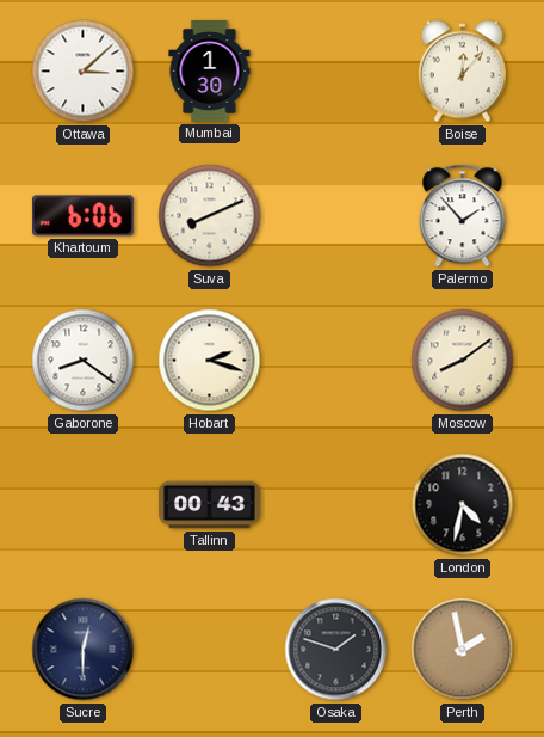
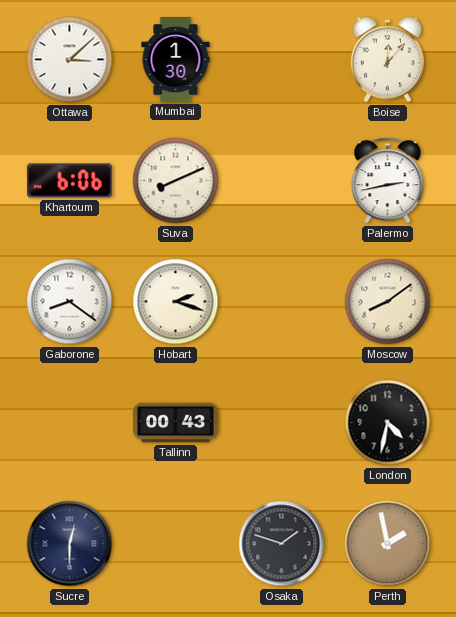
Palermo: 1:53 -> 2:43 (388, 181)
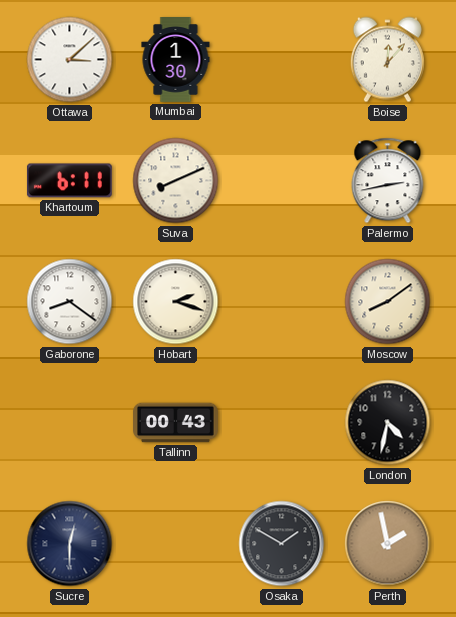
Khartoum: 6:06 -> 6:11 (69, 181)
Osaka: 1:48 -> 1:50 (282, 544)
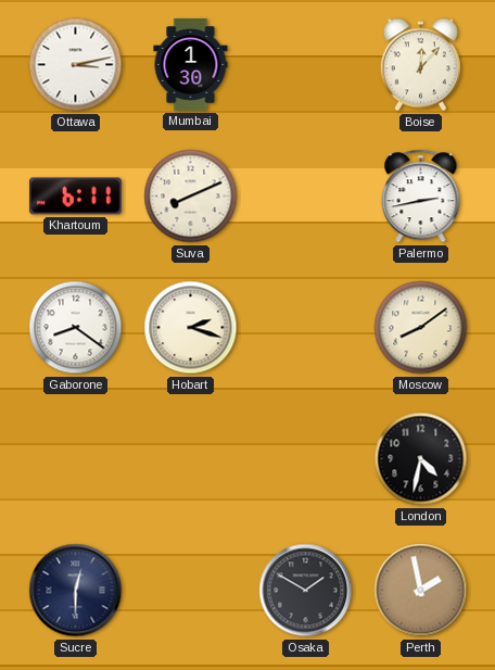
Ottawa: 3:08 -> 3:13 (76, 65)
Tallinn: 00:43 -> none (176, 423)
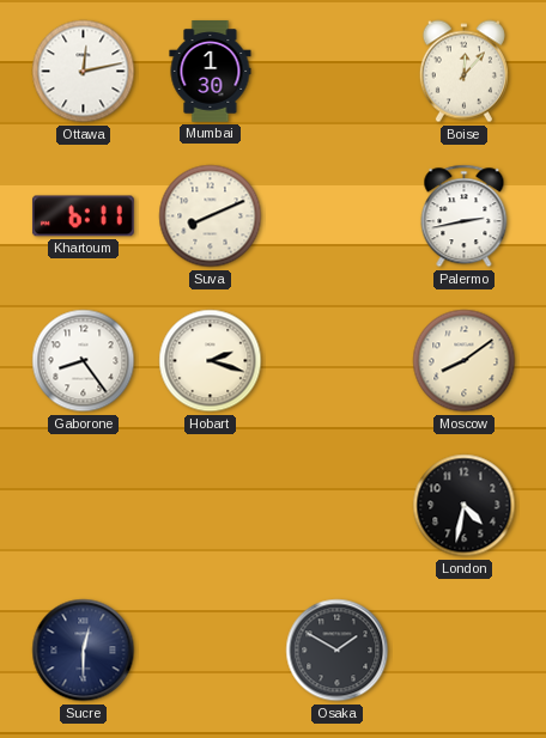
Ottawa: 3:13 -> 12:13 (84, 72)
Gaborone: 8:21 -> 8:24 (84, 361)
Perth: 1:58 -> none (421, 591)
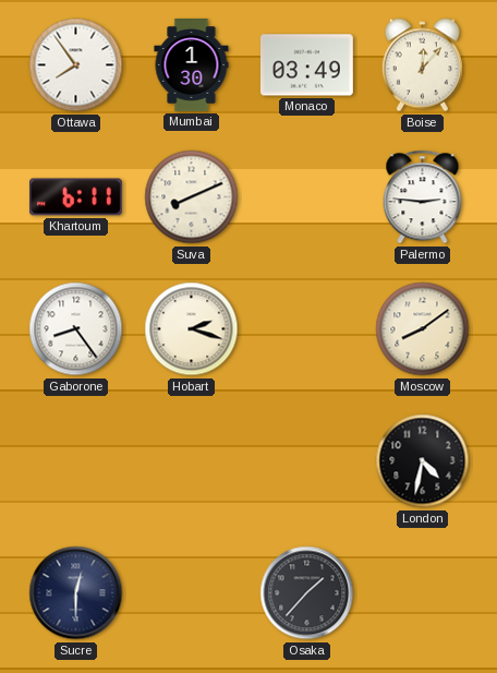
Ottawa: 12:13 -> 7:54 (76, 65)
Monaco: none -> 03:49 (306, 65)
Palermo: 2:43 -> 2:46 (423, 197)
Osaka: 1:50 -> 1:37 (307, 593)
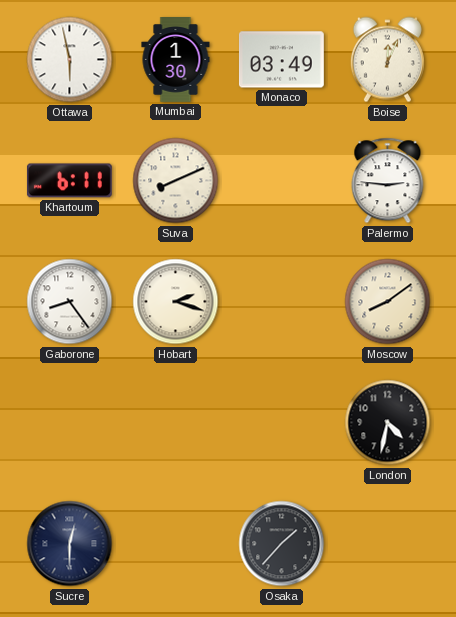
Ottawa: 7:54 -> 5:58 (70, 60)
Boise: 12:07 -> 12:04 (387, 60)
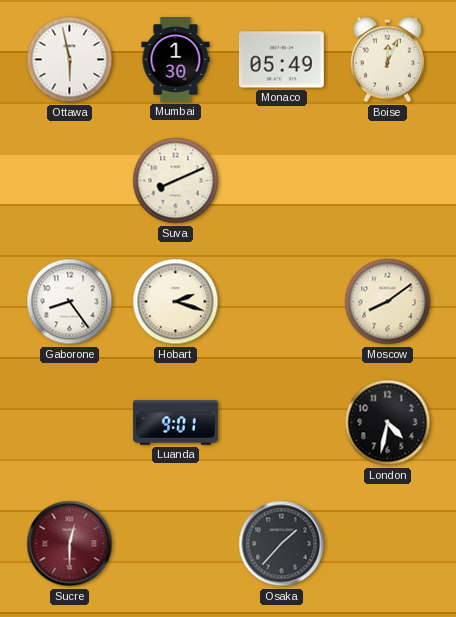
Monaco: 03:49 -> 05:49 (281, 60)
Khartoum: 6:11 -> none (69, 181)
Palermo: 2:46 -> none (388, 181)
Luanda: none -> 9:01 (176, 423)
Sucre dial: navy -> burgundy (70, 544)
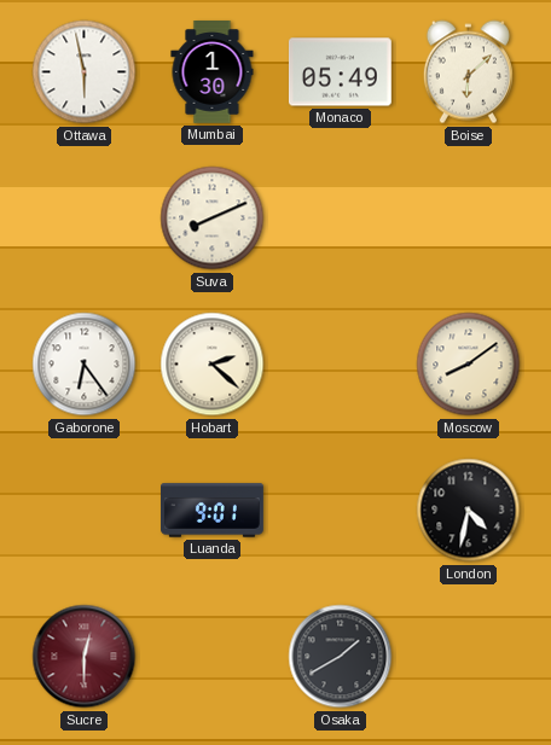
Boise: 12:04 -> 6:08 (468, 72)
Gaborone: 8:24 -> 6:24 (85, 365)
Hobart: 2:18 -> 2:22 (213, 365)
Osaka: 1:37 -> 1:40 (341, 657)
